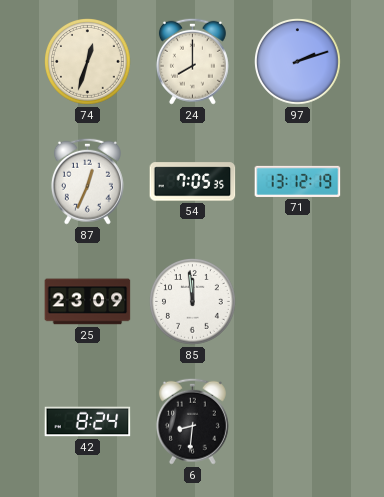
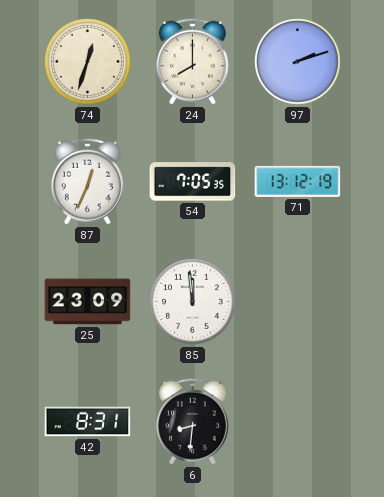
42: 8:24 -> 8:31 (88, 422)
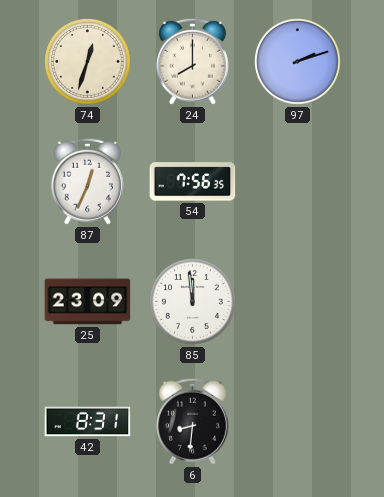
54: 7:05 -> 7:56 (193, 182)
71: 13:12 -> none (298, 181)
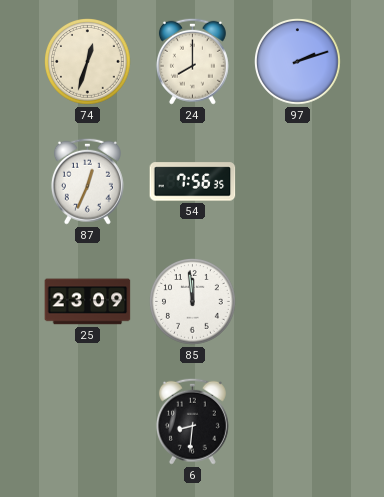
42: 8:31 -> none (88, 422)
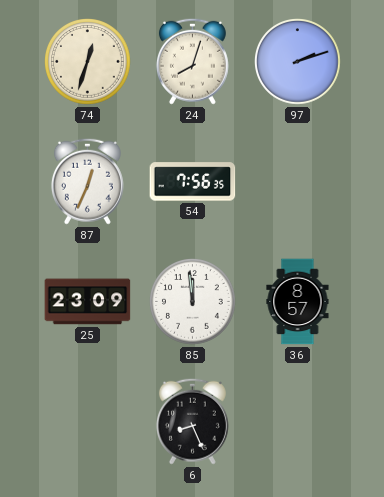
24: 8:00 -> 8:03 (192, 61)
36: none -> 8:57 (298, 302)
6: 8:31 -> 8:26 (192, 421)
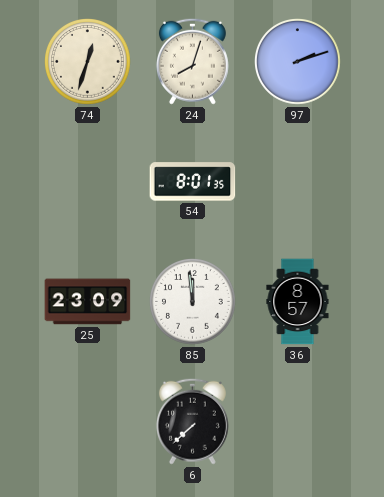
87: 12:34 -> none (87, 181)
54: 7:56 -> 8:01 (193, 182)
6: 8:26 -> 7:38 (192, 421)
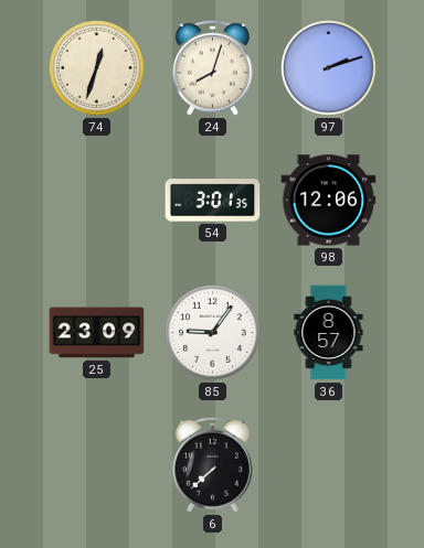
54: 8:01 -> 3:01 (213, 201)
98: none -> 12:06 (329, 201)
85: 11:59 -> 9:06 (213, 333)
